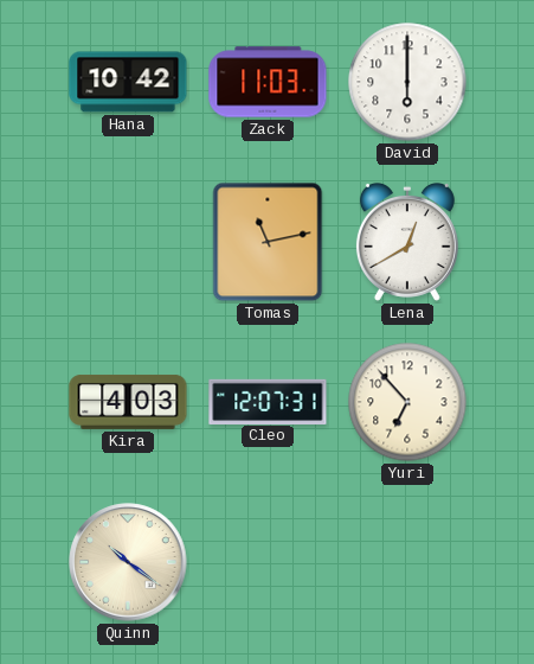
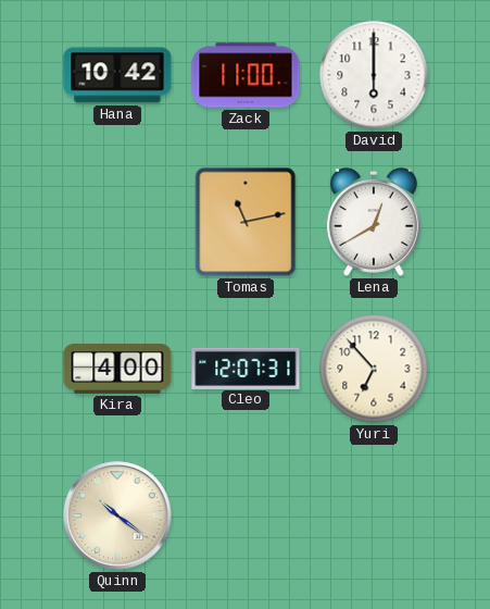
Zack: 11:03 -> 11:00 (246, 75)
Kira: 4:03 -> 4:00 (117, 369)
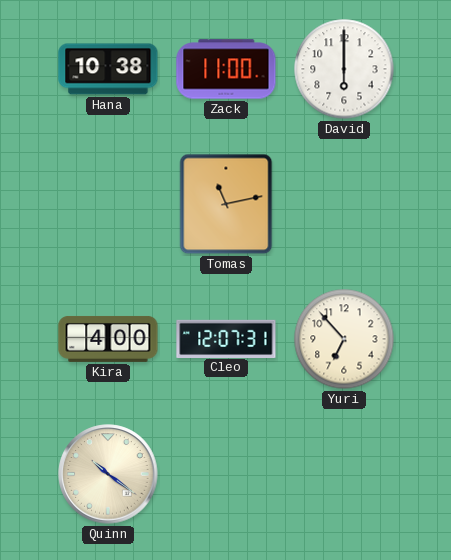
Hana: 10:42 -> 10:38 (108, 69)
Lena: 12:40 -> none (374, 222)
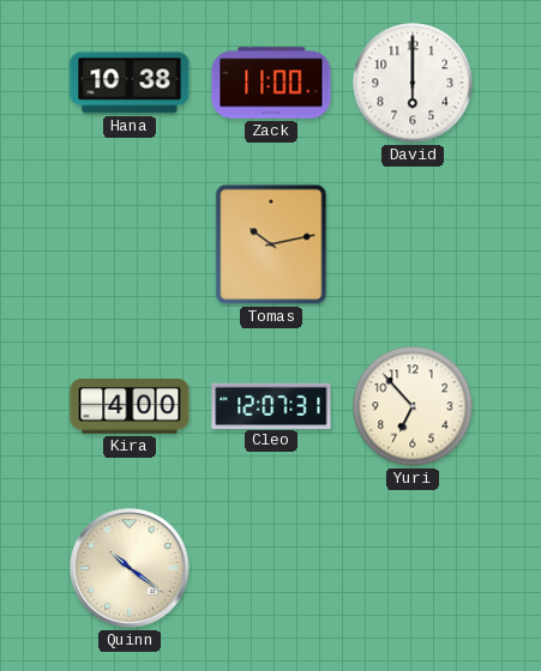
Tomas: 11:13 -> 10:13 (271, 244)
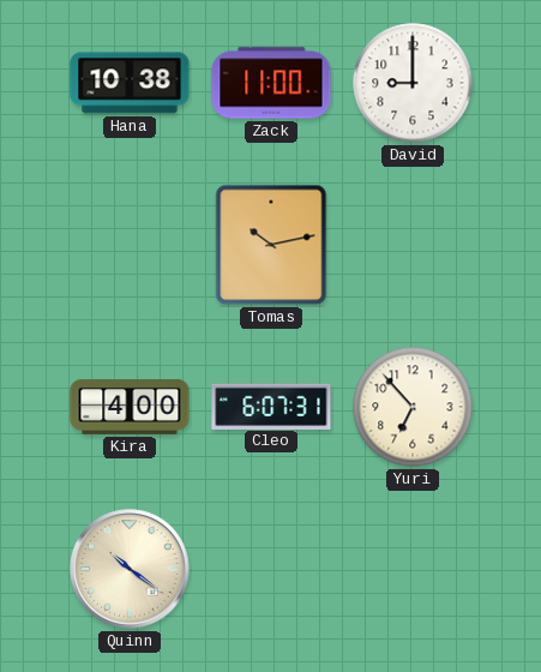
David: 6:00 -> 9:00 (413, 83)
Cleo: 12:07 -> 6:07 (271, 406)
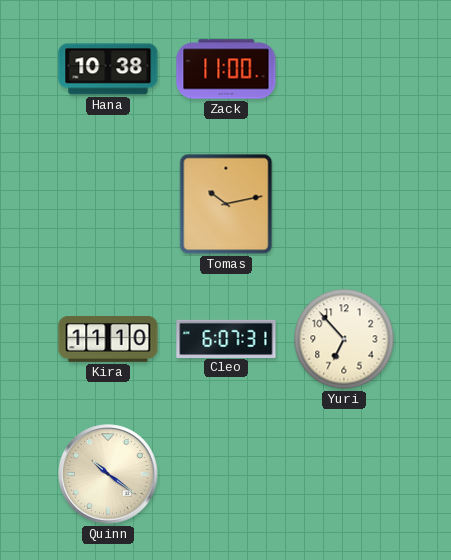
David: 9:00 -> none (413, 83)
Kira: 4:00 -> 11:10 (108, 339)
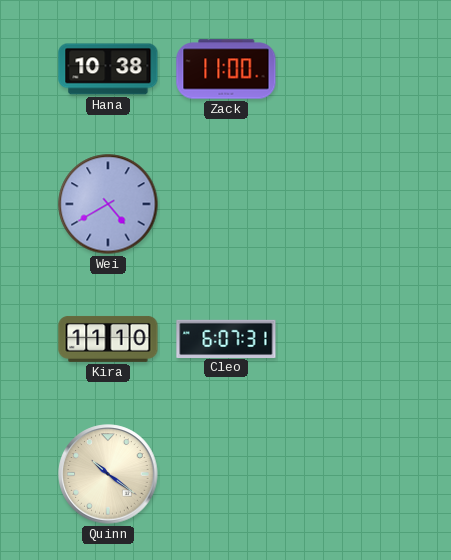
Wei: none -> 4:40 (108, 204)
Tomas: 10:13 -> none (226, 204)
Yuri: 6:53 -> none (344, 339)
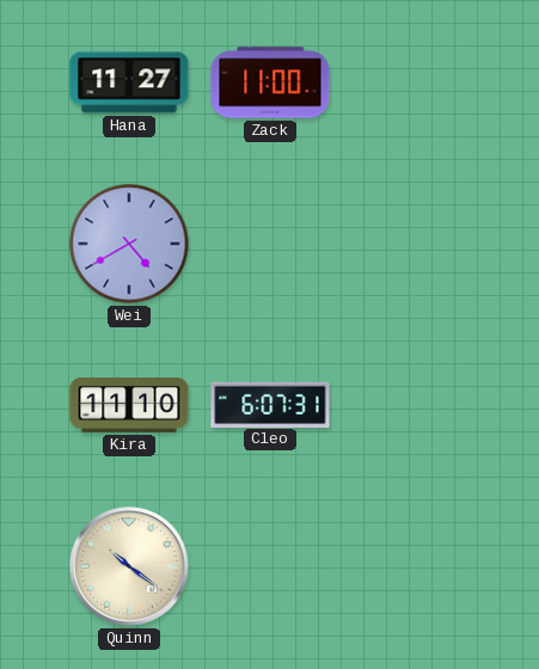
Hana: 10:38 -> 11:27 (129, 82)
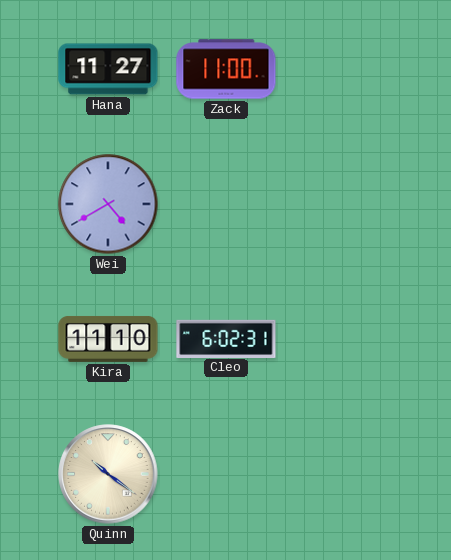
Cleo: 6:07 -> 6:02 (226, 338)
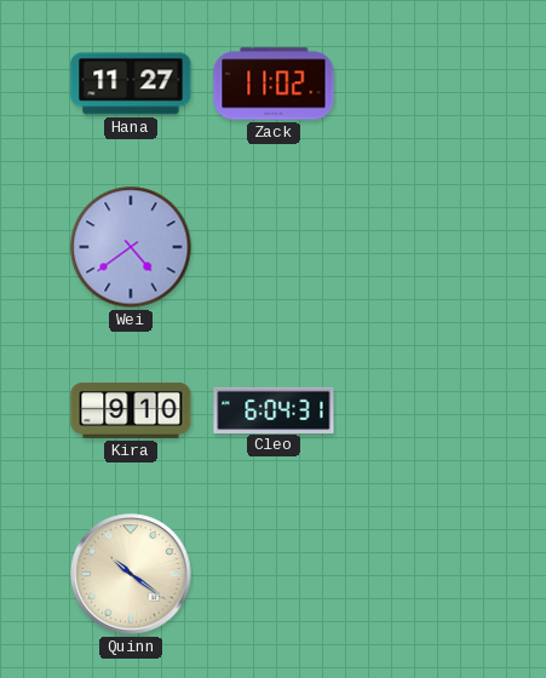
Zack: 11:00 -> 11:02 (274, 84)
Wei: 4:40 -> 4:39 (131, 247)
Kira: 11:10 -> 9:10 (131, 410)
Cleo: 6:02 -> 6:04 (274, 409)
